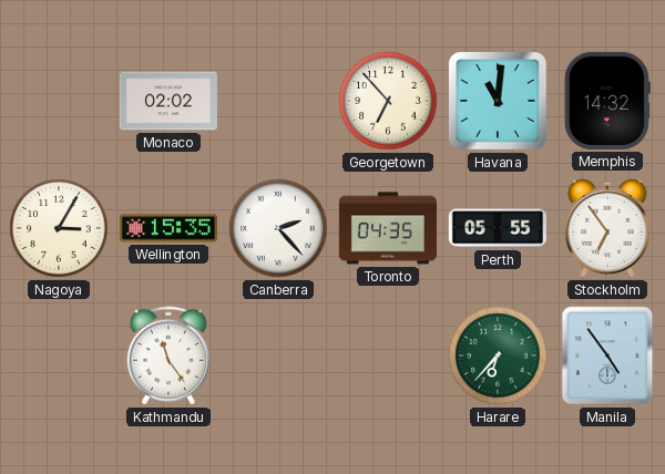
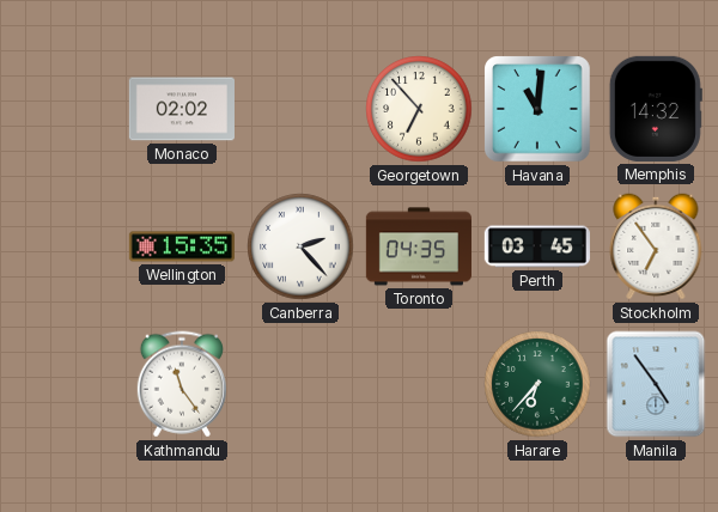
Nagoya: 3:05 -> none (59, 228)
Perth: 05:55 -> 03:45 (537, 246)
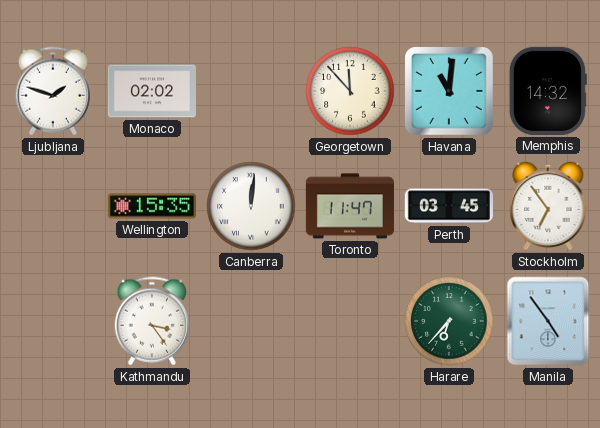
Ljubljana: none -> 1:48 (53, 91)
Georgetown: 6:53 -> 11:53 (350, 91)
Canberra: 2:23 -> 12:01 (251, 206)
Toronto: 04:35 -> 11:47 (350, 206)
Kathmandu: 11:24 -> 3:24 (152, 321)
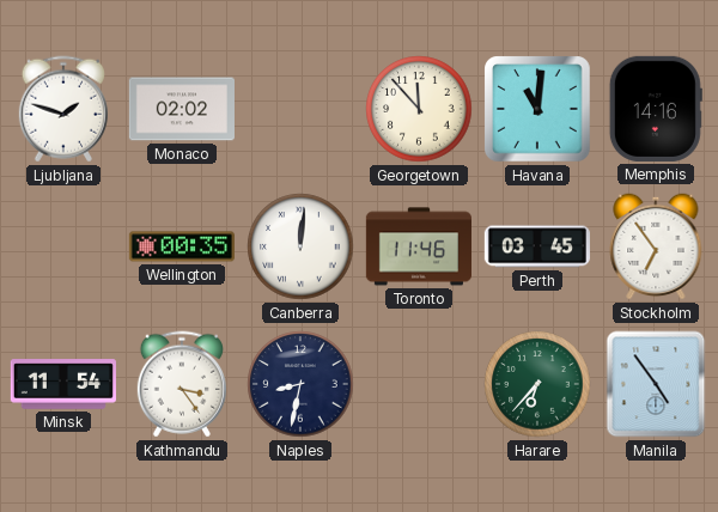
Memphis: 14:32 -> 14:16 (656, 109)
Wellington: 15:35 -> 00:35 (182, 246)
Toronto: 11:47 -> 11:46 (419, 246)
Minsk: none -> 11:54 (63, 384)
Naples: none -> 8:32 (300, 384)
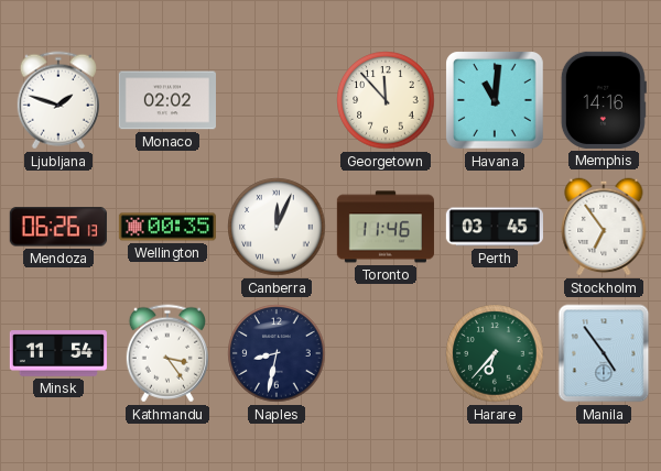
Mendoza: none -> 06:26 (58, 227)
Canberra: 12:01 -> 12:04 (277, 227)
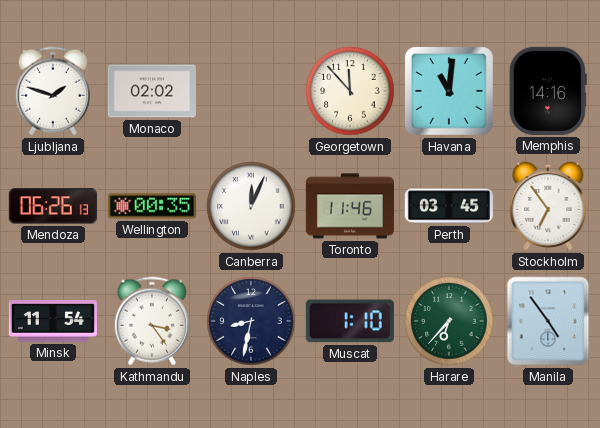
Muscat: none -> 1:10 (350, 321)
